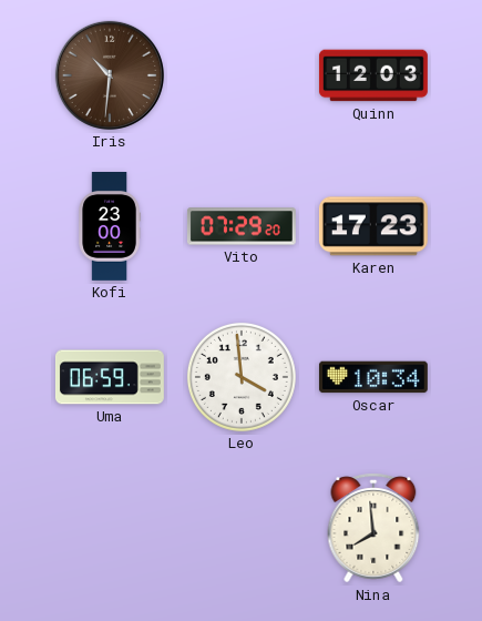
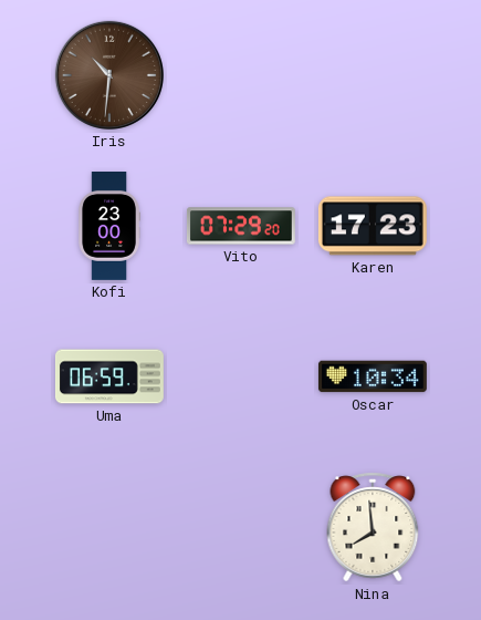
Quinn: 12:03 -> none (373, 75)
Leo: 3:59 -> none (242, 377)
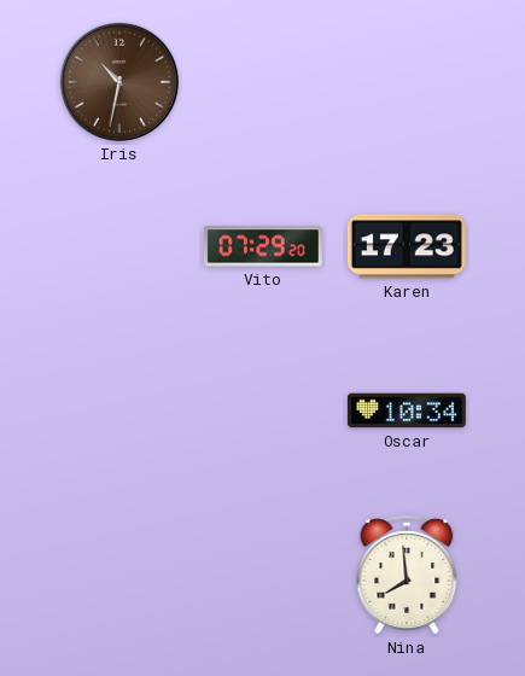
Iris: 10:31 -> 10:32 (119, 82)
Kofi: 23:00 -> none (109, 227)
Uma: 06:59 -> none (109, 376)
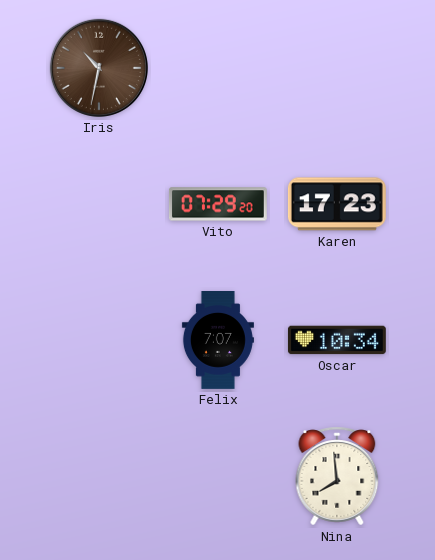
Felix: none -> 7:07 (218, 341)
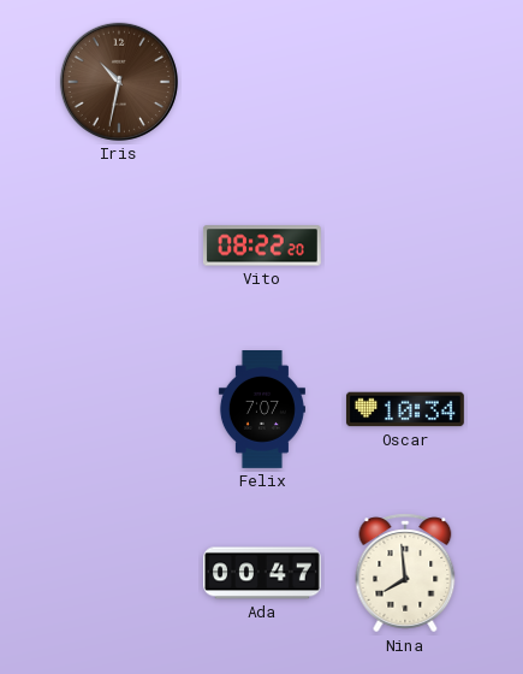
Vito: 07:29 -> 08:22 (262, 246)
Karen: 17:23 -> none (337, 204)
Ada: none -> 00:47 (263, 573)
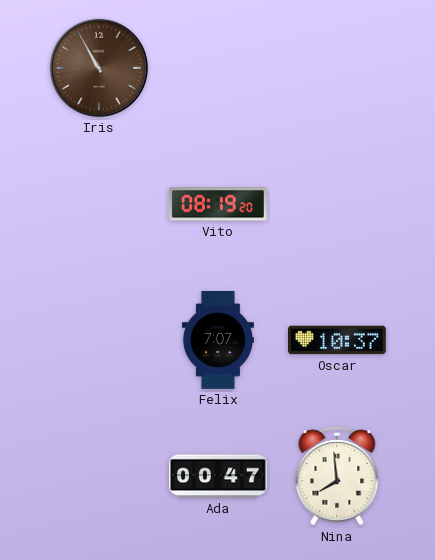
Iris: 10:32 -> 10:55 (99, 68)
Vito: 08:22 -> 08:19 (218, 204)
Oscar: 10:34 -> 10:37 (337, 340)
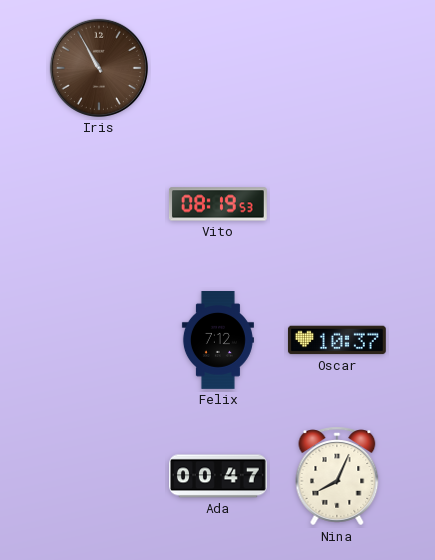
Vito: 08:19:20 -> 08:19:53 (218, 204)
Felix: 7:07 -> 7:12 (218, 341)
Nina: 7:59 -> 8:04 (337, 476)
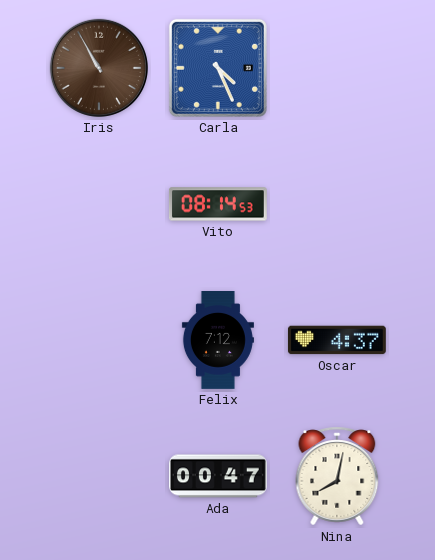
Carla: none -> 4:26 (218, 68)
Vito: 08:19 -> 08:14 (218, 204)
Oscar: 10:37 -> 4:37 (337, 340)
Nina: 8:04 -> 8:02 (337, 476)
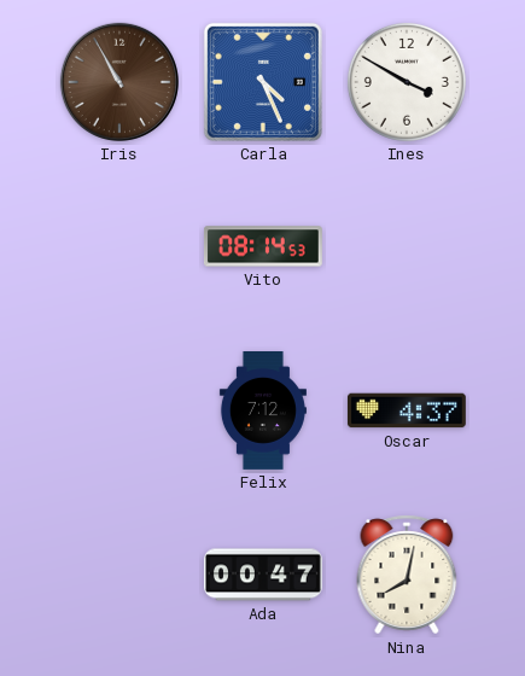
Ines: none -> 3:50 (407, 82)
